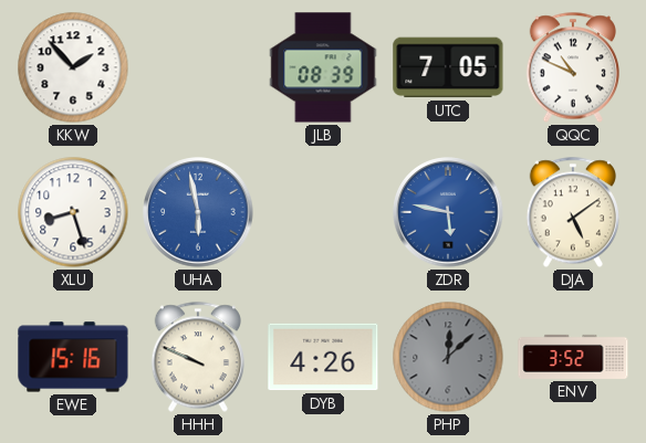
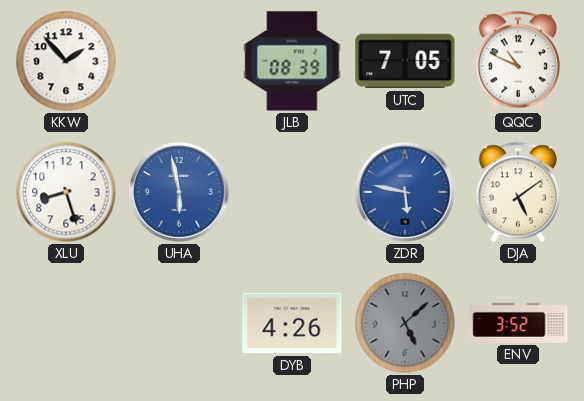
EWE: 15:16 -> none (73, 357)
HHH: 9:49 -> none (197, 357)
PHP: 12:08 -> 5:08 (405, 323)
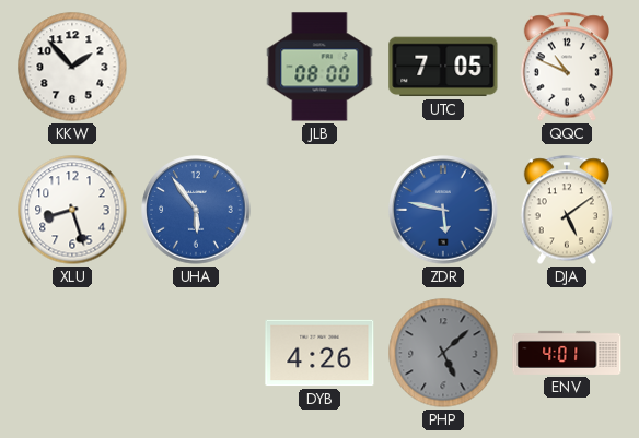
JLB: 08:39 -> 08:00 (319, 67)
UHA: 5:58 -> 5:54 (196, 210)
ENV: 3:52 -> 4:01 (567, 353)
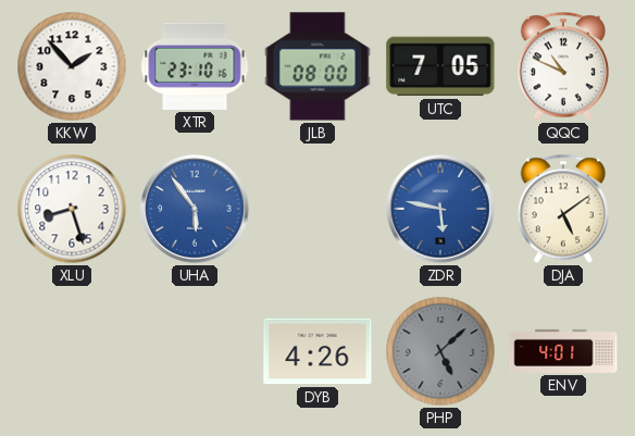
XTR: none -> 23:10 (195, 66)
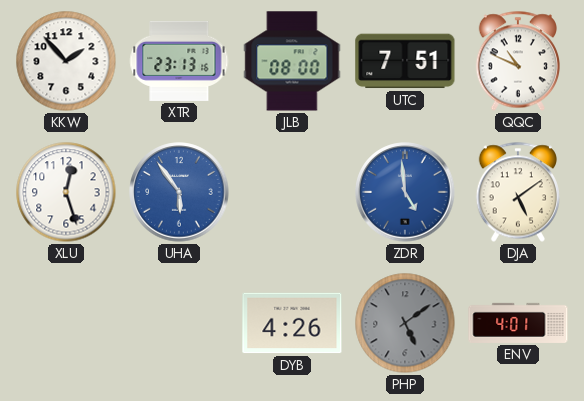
XTR: 23:10 -> 23:13 (179, 61)
UTC: 7:05 -> 7:51 (405, 61)
XLU: 8:27 -> 12:27 (66, 192)
ZDR: 5:47 -> 4:59 (405, 192)
PHP: 5:08 -> 5:09 (405, 323)
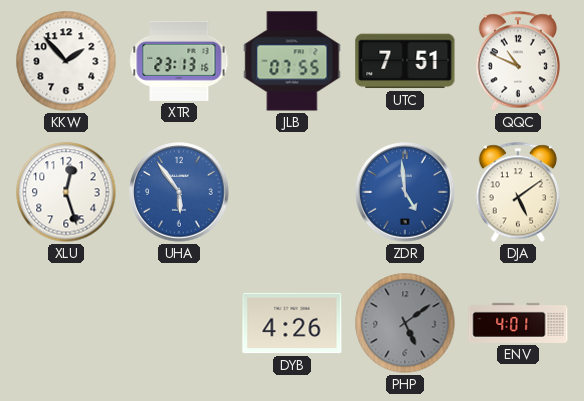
JLB: 08:00 -> 07:55 (292, 61)
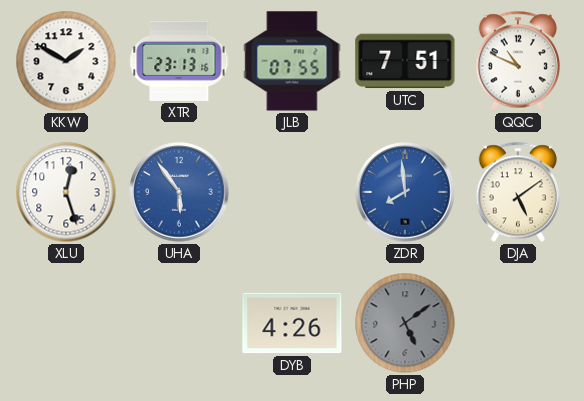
KKW: 1:53 -> 1:50 (66, 61)
ZDR: 4:59 -> 7:59 (405, 192)
ENV: 4:01 -> none (518, 323)
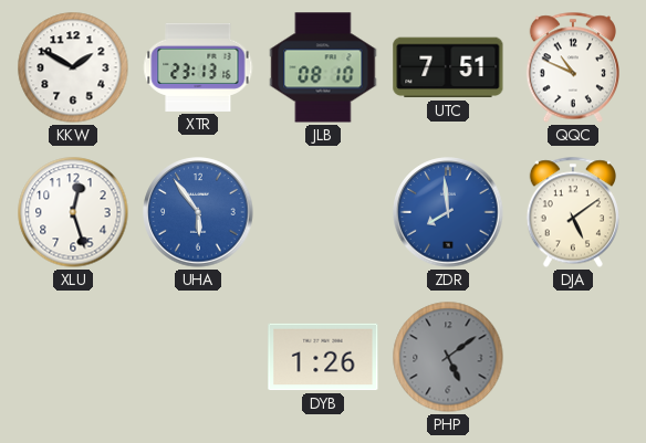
JLB: 07:55 -> 08:10 (323, 67)
DYB: 4:26 -> 1:26 (323, 357)
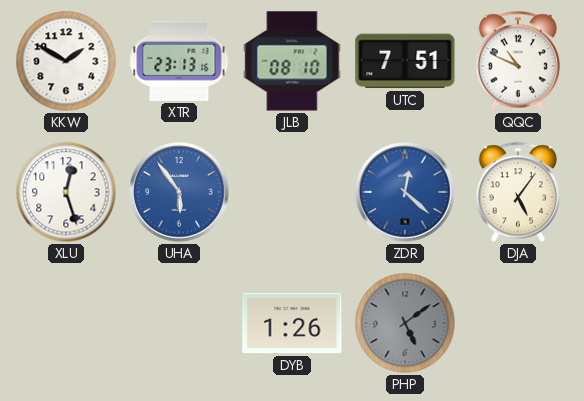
ZDR: 7:59 -> 12:22 (405, 192)
DJA: 5:09 -> 5:06 (517, 192)
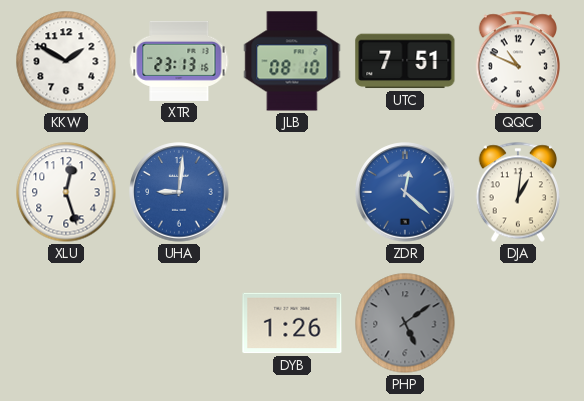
UHA: 5:54 -> 9:01 (179, 192)
DJA: 5:06 -> 1:01 (517, 192)
